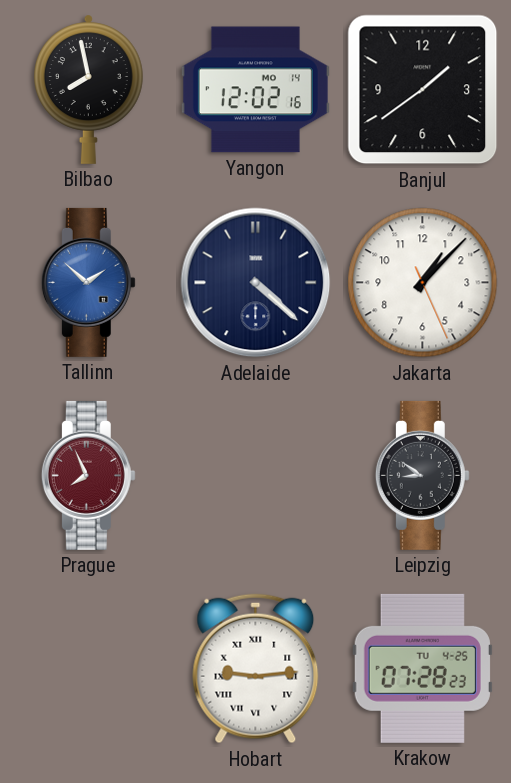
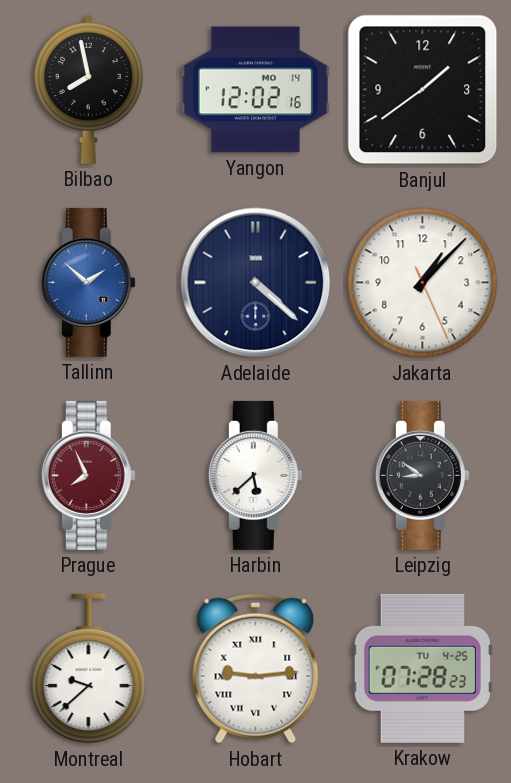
Harbin: none -> 5:38 (255, 475)
Montreal: none -> 9:38 (89, 669)
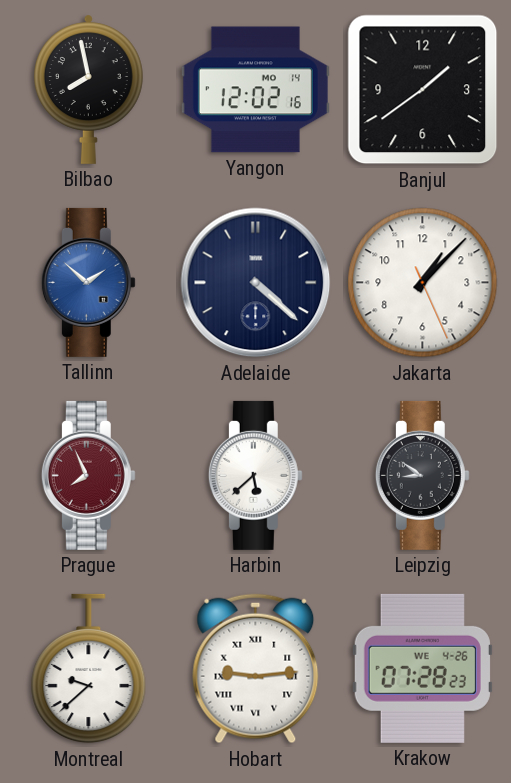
Krakow date: TU 4-25 -> WE 4-26 (422, 668)
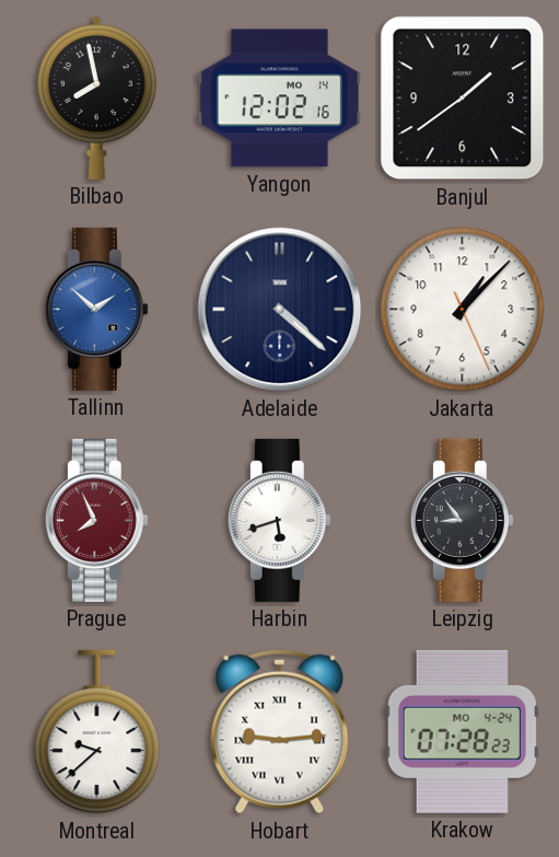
Harbin: 5:38 -> 5:42 (279, 520)
Leipzig: 8:51 -> 8:54 (462, 520)
Krakow date: WE 4-26 -> MO 4-24 (462, 731)
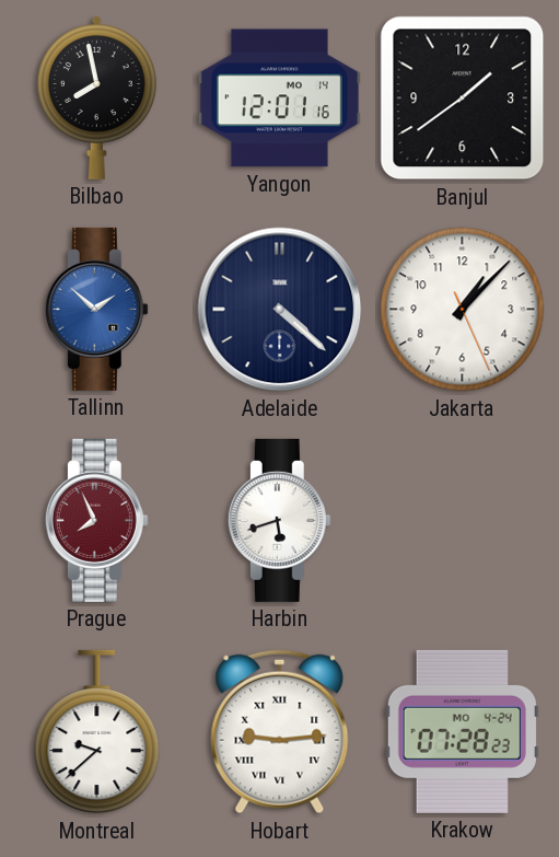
Yangon: 12:02 -> 12:01 (279, 99)
Leipzig: 8:54 -> none (462, 520)
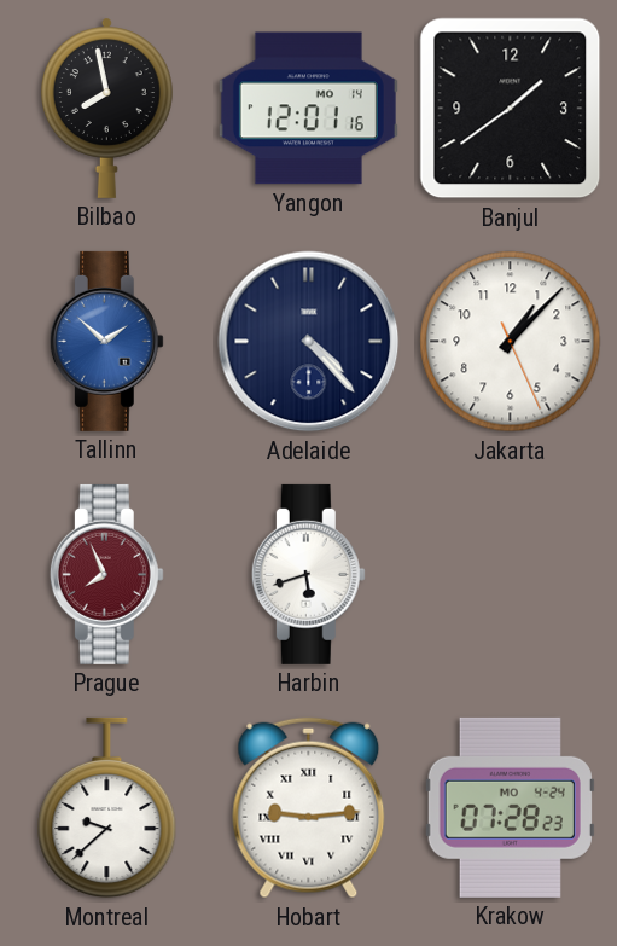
Adelaide: 4:22 -> 4:23 (309, 342)
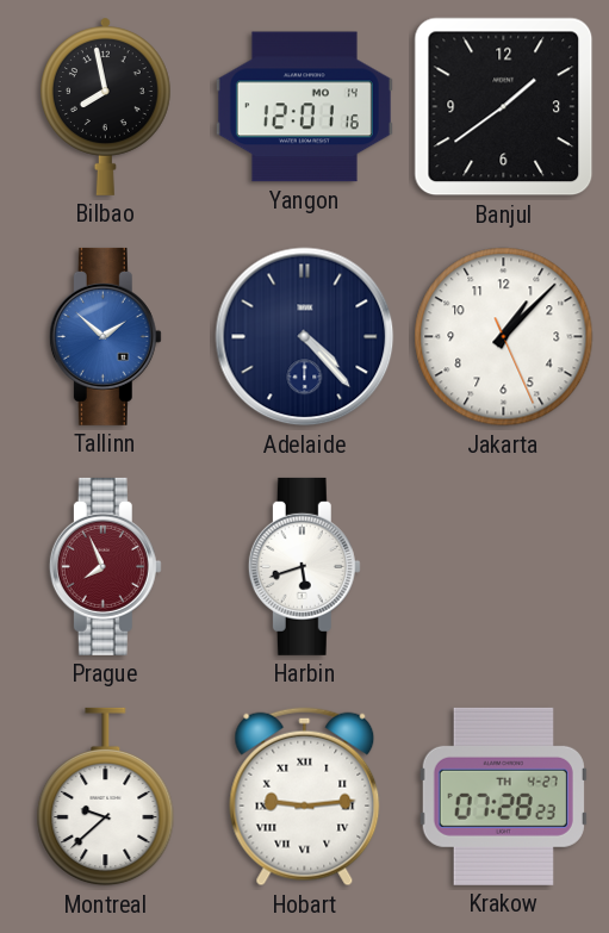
Krakow date: MO 4-24 -> TH 4-27 (503, 796)
